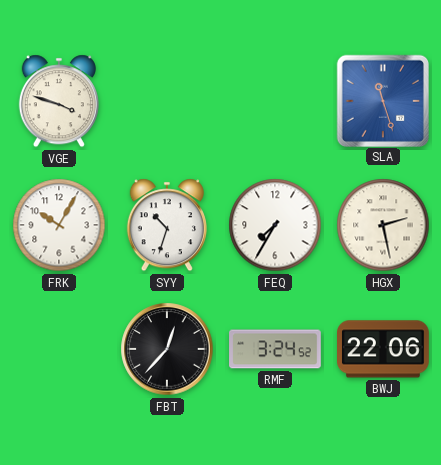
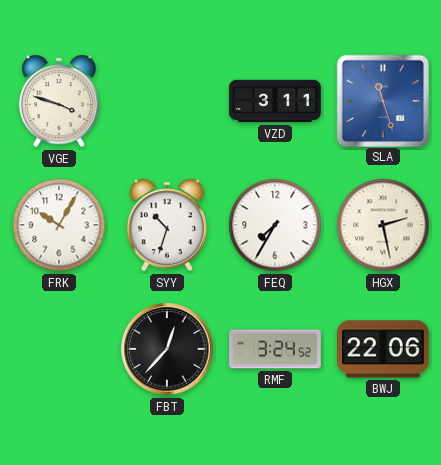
VZD: none -> 3:11 (275, 101)
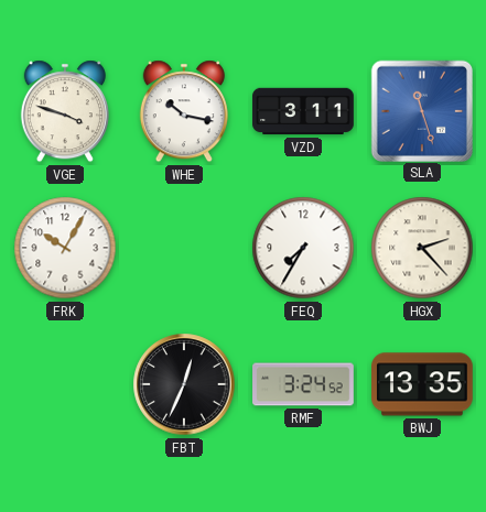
WHE: none -> 10:17 (184, 111)
SYY: 10:33 -> none (167, 225)
HGX: 2:28 -> 2:23 (422, 248)
FBT: 12:37 -> 12:34 (184, 384)
BWJ: 22:06 -> 13:35 (423, 384)
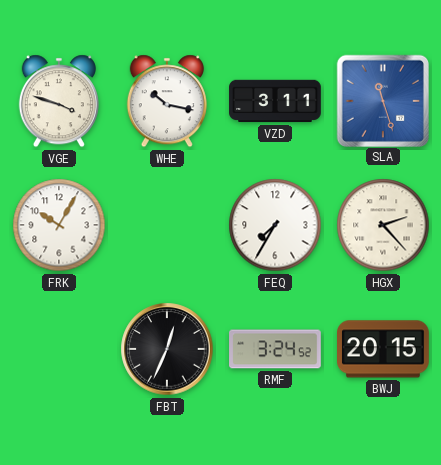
BWJ: 13:35 -> 20:15 (384, 349)
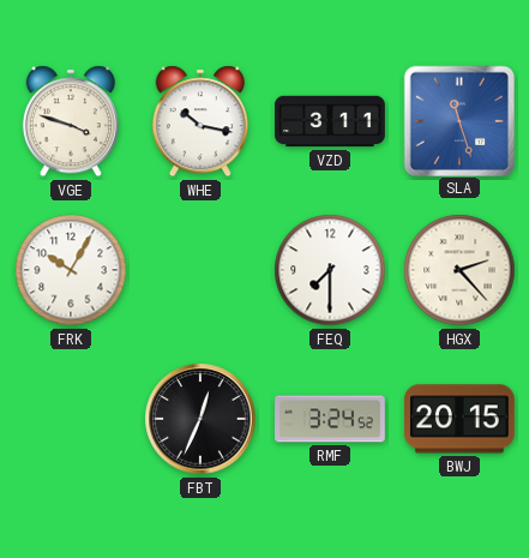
FEQ: 7:35 -> 7:30 (330, 270)
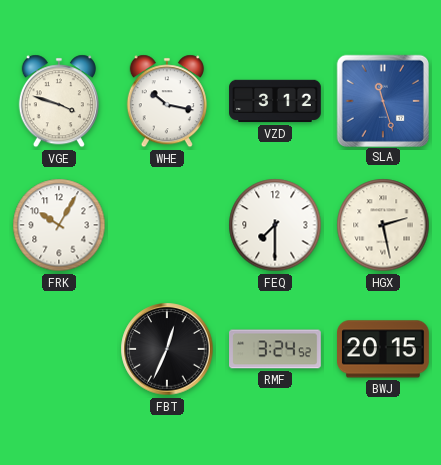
VZD: 3:11 -> 3:12 (275, 101)
HGX: 2:23 -> 2:28 (383, 225)
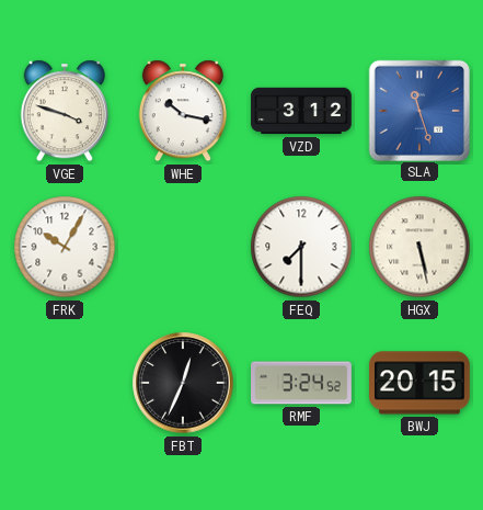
HGX: 2:28 -> 5:28 (419, 247)
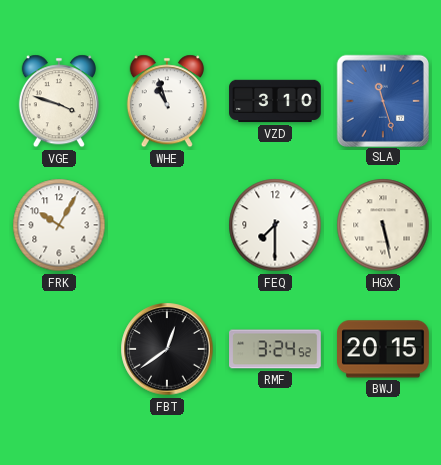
WHE: 10:17 -> 10:57 (167, 101)
VZD: 3:12 -> 3:10 (275, 101)
FBT: 12:34 -> 12:39 (167, 349)
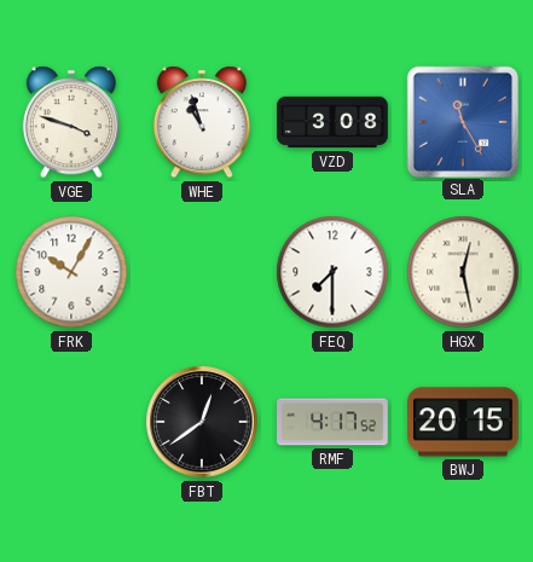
VZD: 3:10 -> 3:08 (332, 122)
SLA: 11:27 -> 11:25 (462, 121)
HGX: 5:28 -> 12:28 (463, 272)
RMF: 3:24 -> 4:17 (332, 422)
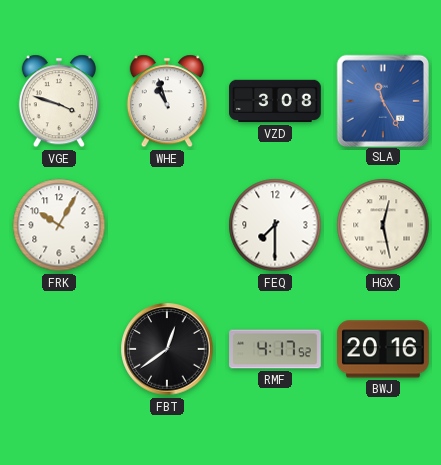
BWJ: 20:15 -> 20:16 (384, 349)
